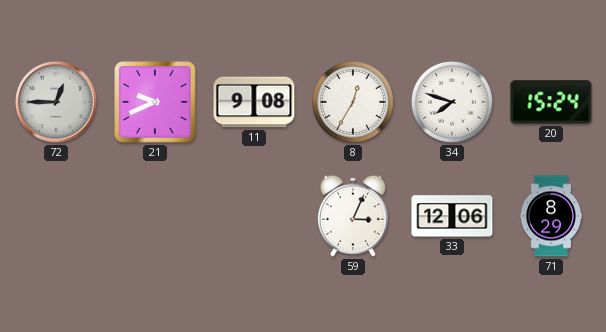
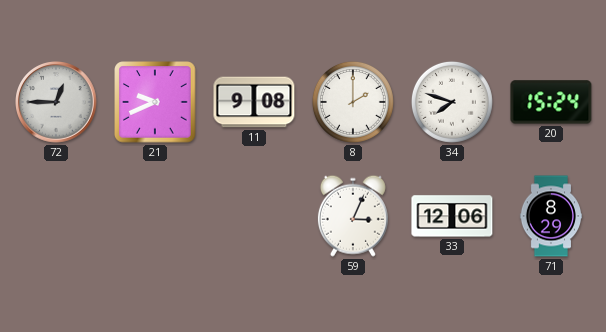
8: 12:35 -> 2:00 (353, 102)
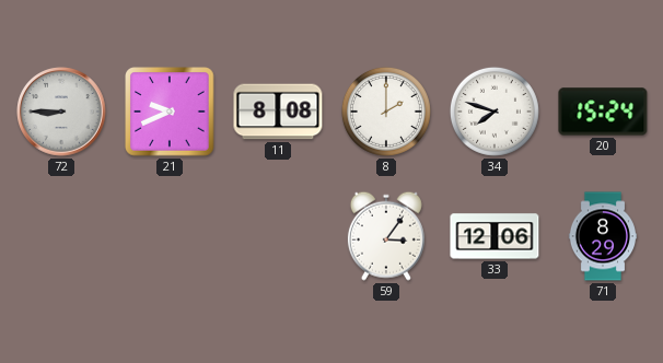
72: 12:45 -> 8:45 (61, 112)
11: 9:08 -> 8:08 (278, 112)
59: 3:04 -> 3:06 (386, 236)
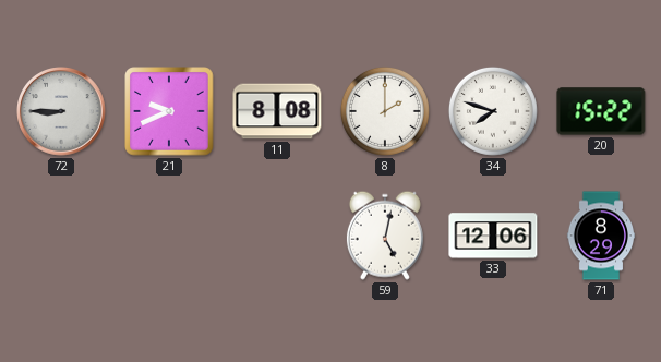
20: 15:24 -> 15:22 (601, 111)
59: 3:06 -> 5:02 (385, 236)
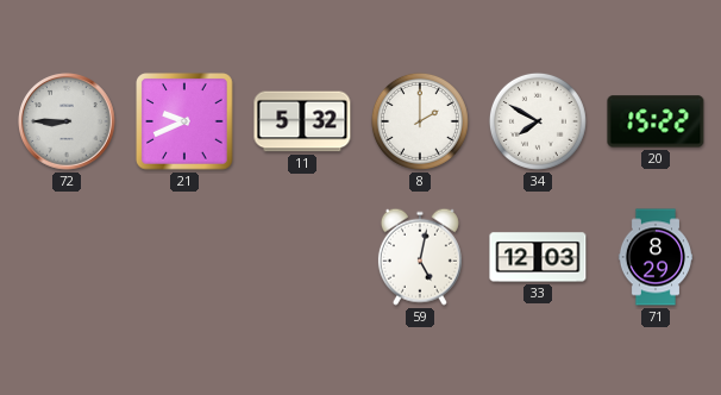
11: 8:08 -> 5:32 (302, 121)
34: 7:48 -> 7:50 (538, 121)
33: 12:06 -> 12:03 (538, 257)
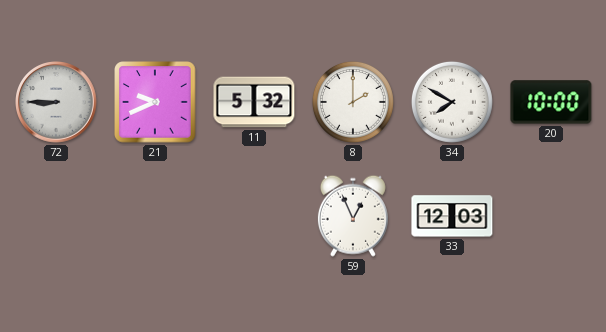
20: 15:22 -> 10:00 (551, 102)
59: 5:02 -> 12:56 (353, 216)
71: 8:29 -> none (654, 257)
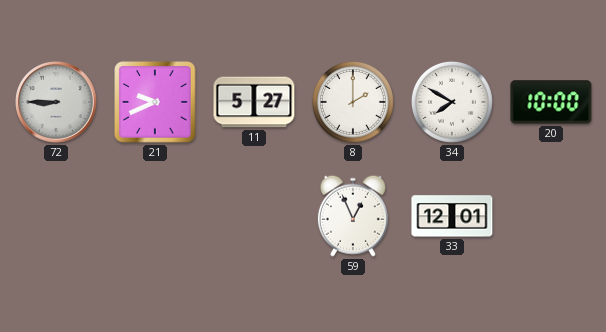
11: 5:32 -> 5:27 (254, 102)
33: 12:03 -> 12:01 (452, 216)
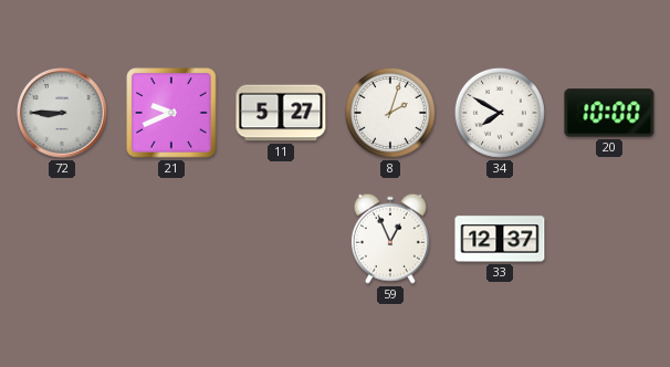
8: 2:00 -> 2:03 (390, 113)
33: 12:01 -> 12:37 (500, 239)
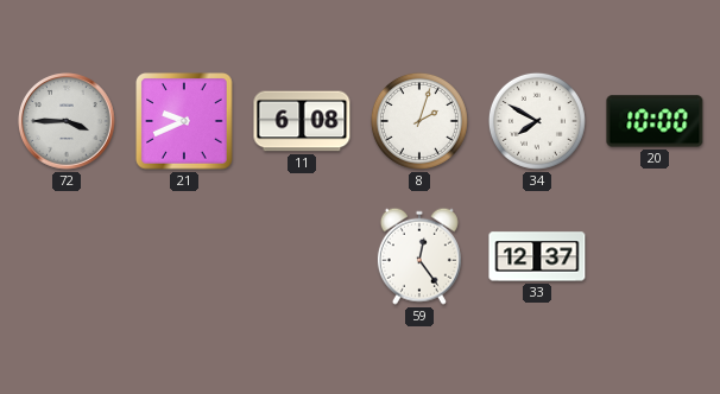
72: 8:45 -> 3:45 (67, 121)
11: 5:27 -> 6:08 (302, 121)
59: 12:56 -> 12:24 (419, 256)
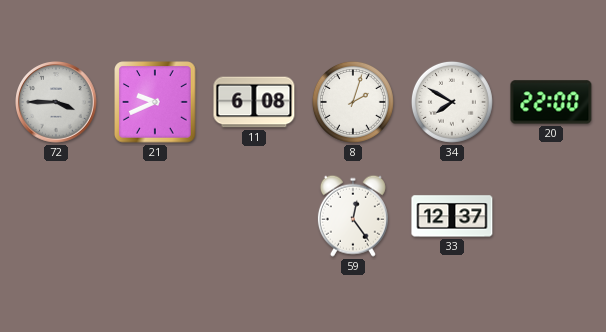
20: 10:00 -> 22:00 (551, 102)
